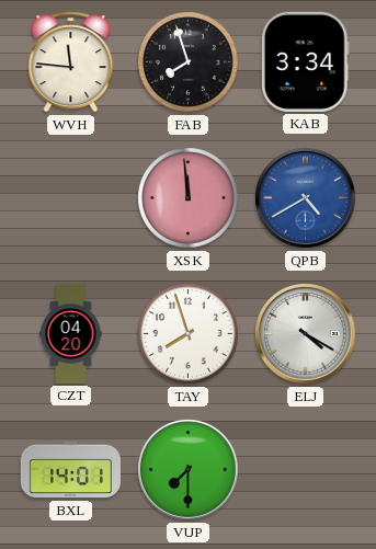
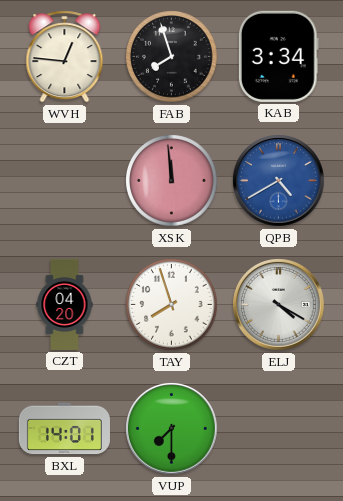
WVH: 11:46 -> 12:46 (65, 57)
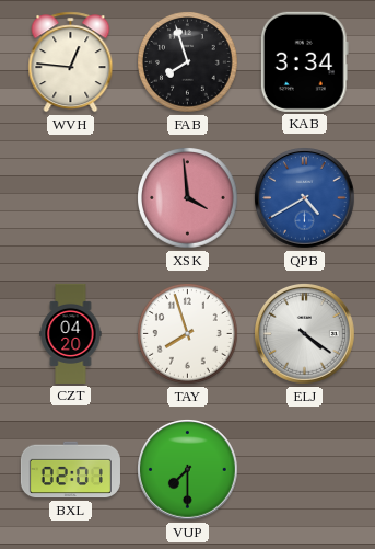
XSK: 11:59 -> 3:59 (188, 198)
ELJ: 4:20 -> 4:21 (305, 334)
BXL: 14:01 -> 02:01 (70, 470)
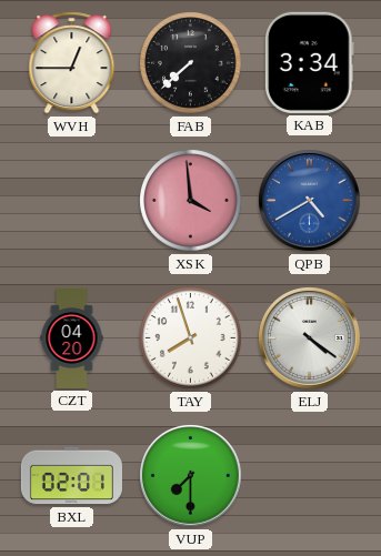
WVH: 12:46 -> 12:45 (72, 63)
FAB: 7:57 -> 7:38 (191, 63)
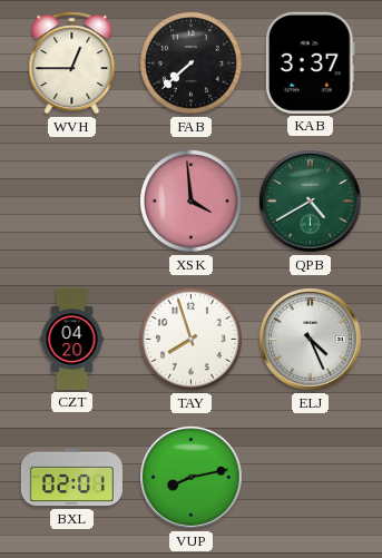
KAB: 3:34 -> 3:37 (310, 62)
QPB dial: blue -> green (311, 202)
ELJ: 4:21 -> 4:26 (311, 340)
VUP: 7:30 -> 8:13 (192, 478)
